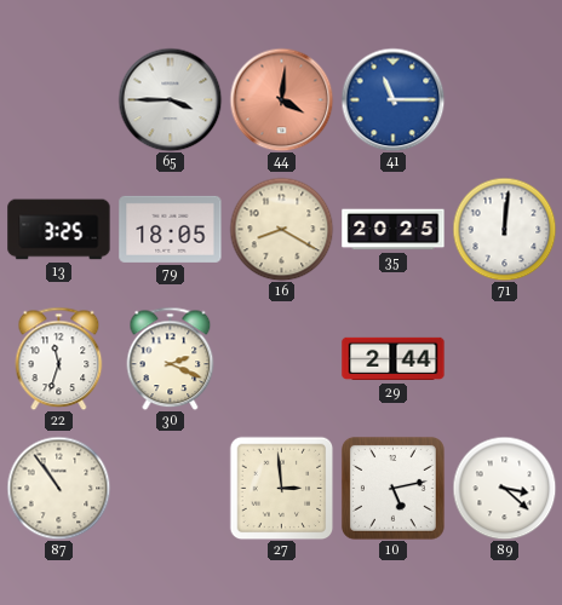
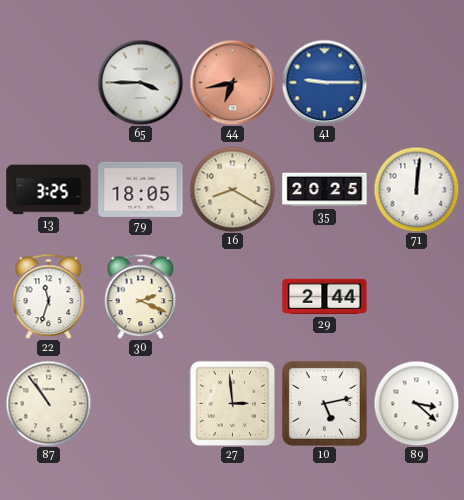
44: 4:01 -> 6:43 (232, 82)
41: 11:15 -> 9:15 (324, 82)
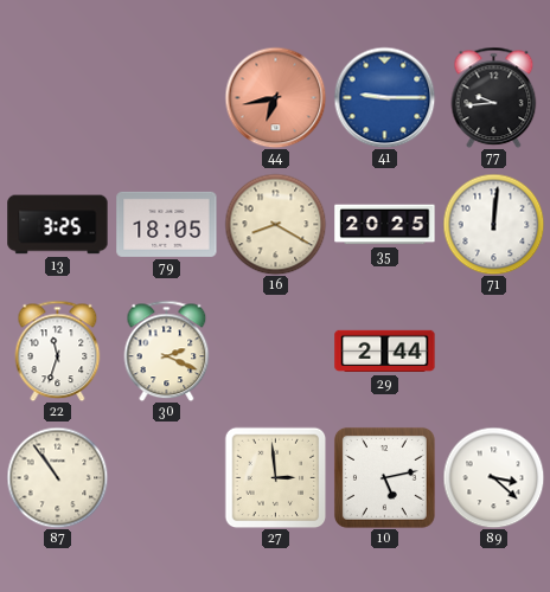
65: 3:45 -> none (140, 82)
77: none -> 9:44 (494, 97)
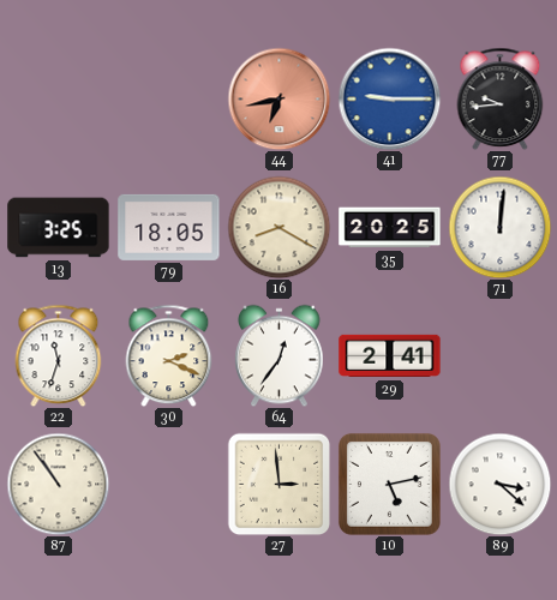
64: none -> 12:36 (280, 355)
29: 2:44 -> 2:41 (390, 356)
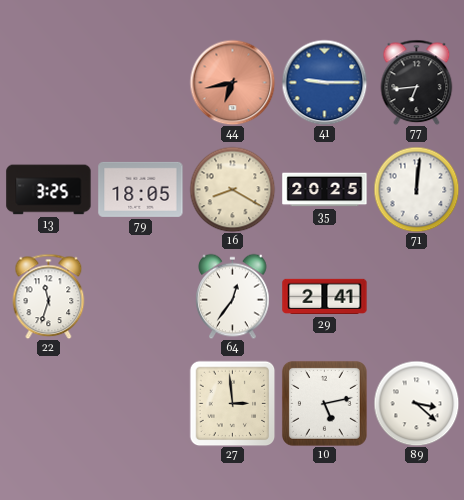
77: 9:44 -> 6:44 (417, 82)
30: 2:19 -> none (169, 355)
87: 10:54 -> none (58, 484)
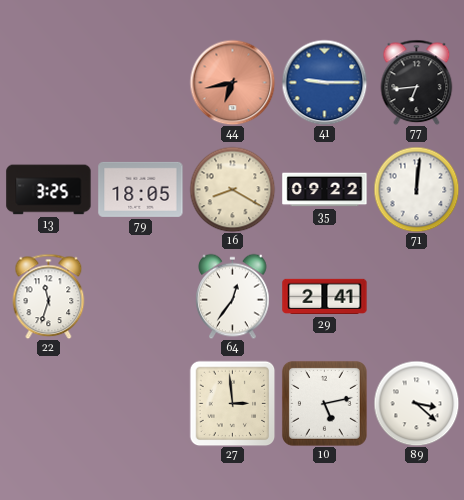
35: 20:25 -> 09:22 (325, 190)
